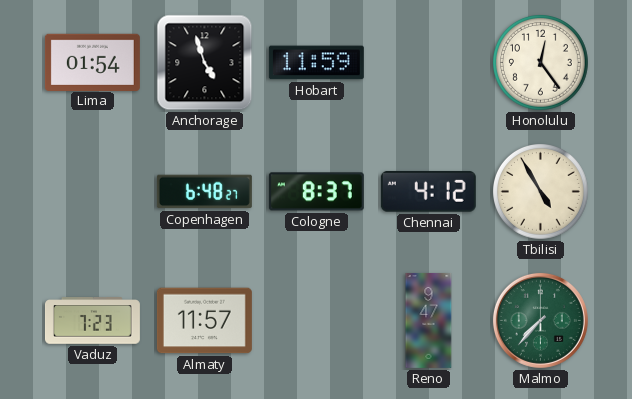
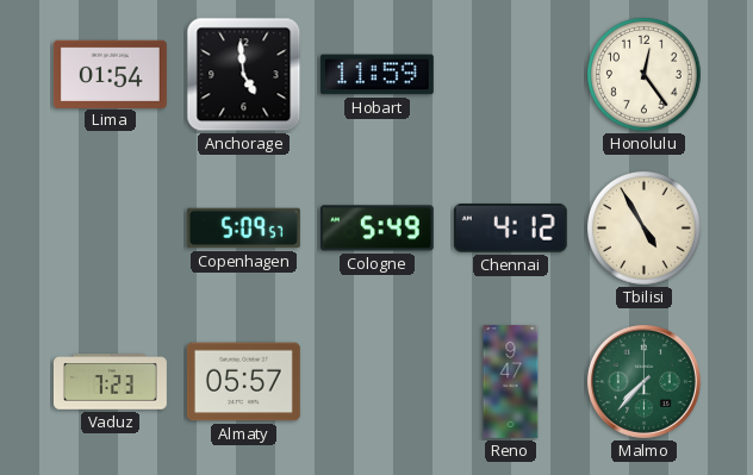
Anchorage: 4:57 -> 4:59 (244, 75)
Copenhagen: 6:48 -> 5:09 (243, 229)
Cologne: 8:37 -> 5:49 (376, 229)
Almaty: 11:57 -> 05:57 (243, 382)
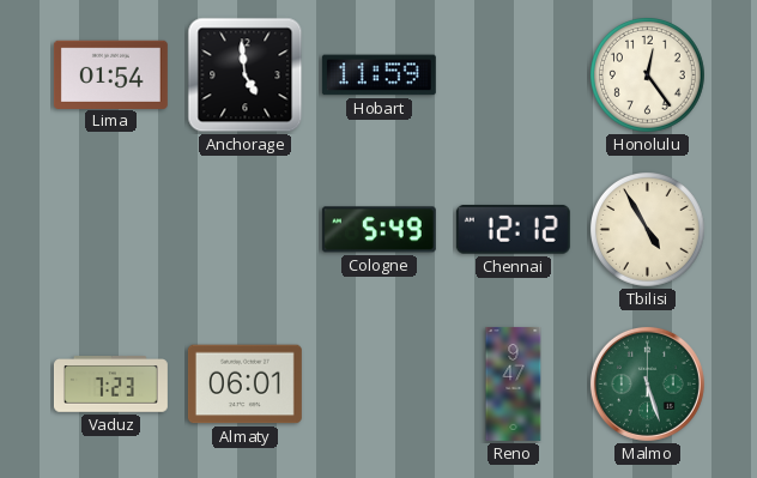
Copenhagen: 5:09 -> none (243, 229)
Chennai: 4:12 -> 12:12 (513, 229)
Almaty: 05:57 -> 06:01 (244, 385)
Malmo: 7:37 -> 5:27 (647, 383)
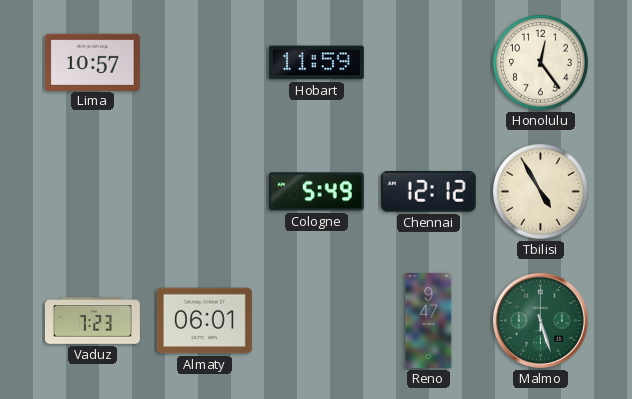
Lima: 01:54 -> 10:57 (92, 62)
Anchorage: 4:59 -> none (246, 75)
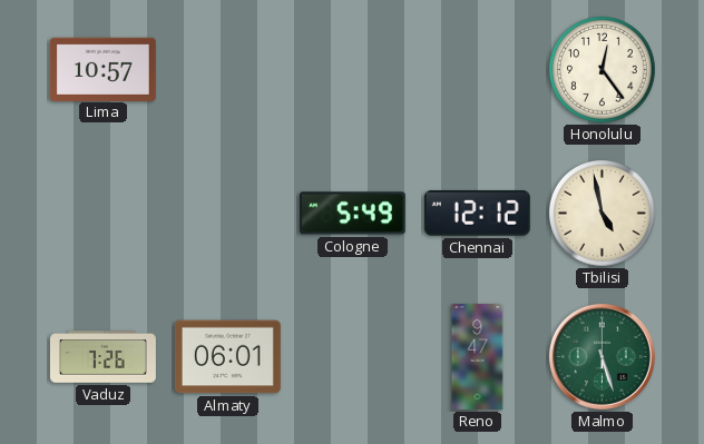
Hobart: 11:59 -> none (316, 63)
Tbilisi: 4:55 -> 4:58 (603, 214)
Vaduz: 7:23 -> 7:26 (102, 357)
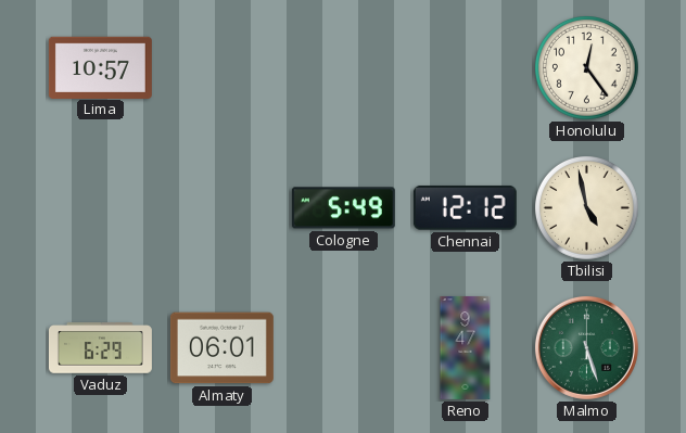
Vaduz: 7:26 -> 6:29 (100, 348)
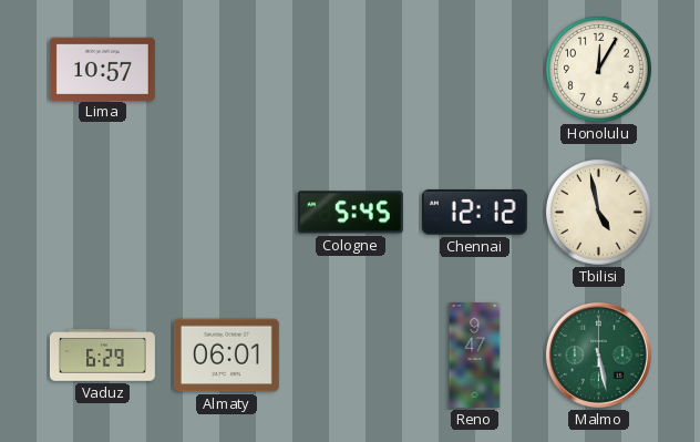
Honolulu: 12:24 -> 12:05 (599, 70)
Cologne: 5:49 -> 5:45 (350, 213)
Malmo: 5:27 -> 5:28 (598, 354)
